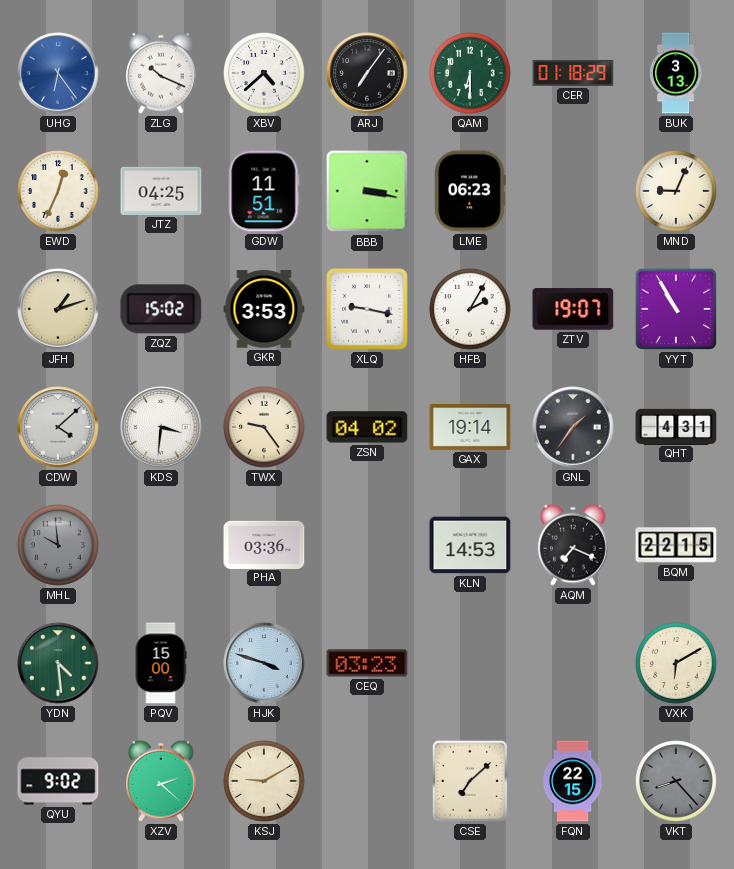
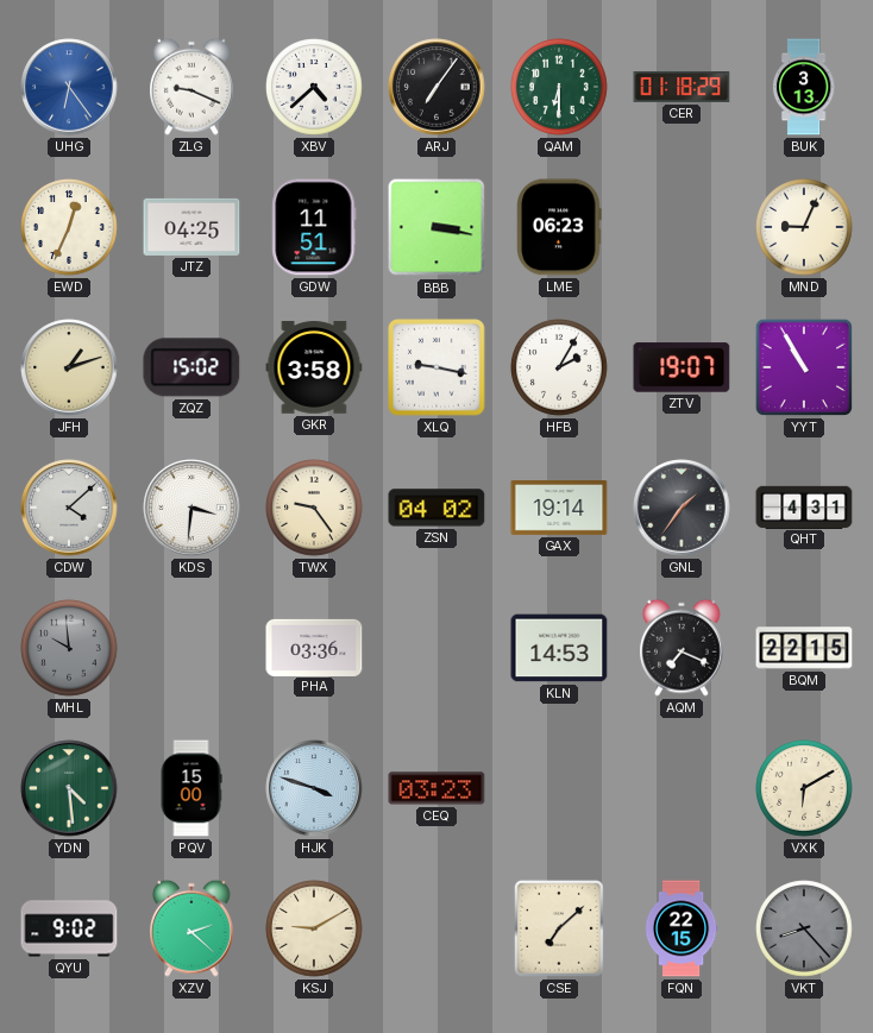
ZLG: 10:19 -> 9:19 (193, 87)
GKR: 3:53 -> 3:58 (314, 367)
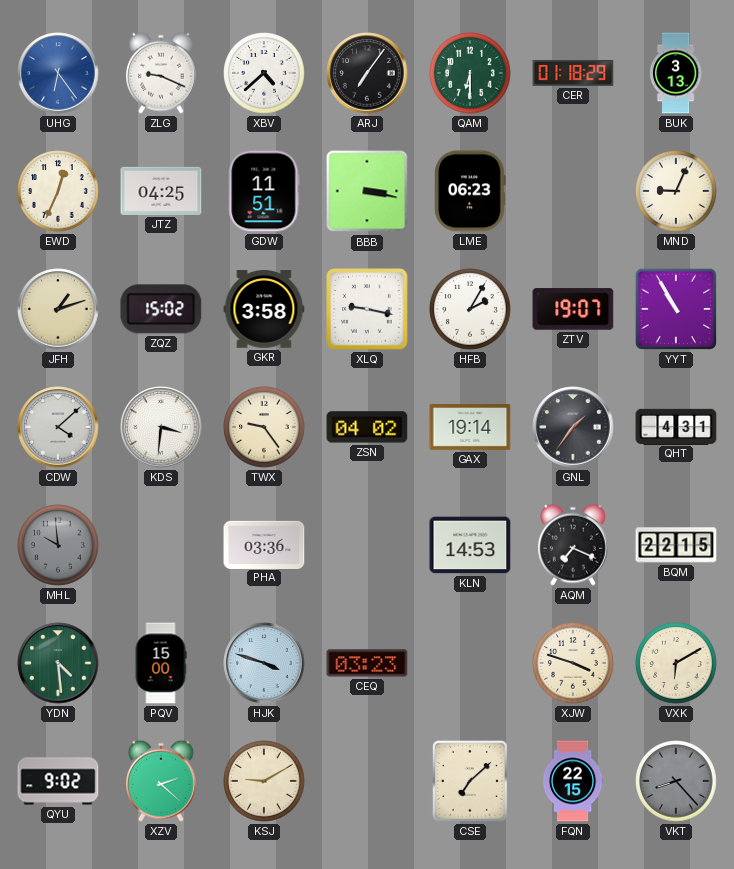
XJW: none -> 3:48 (573, 663)
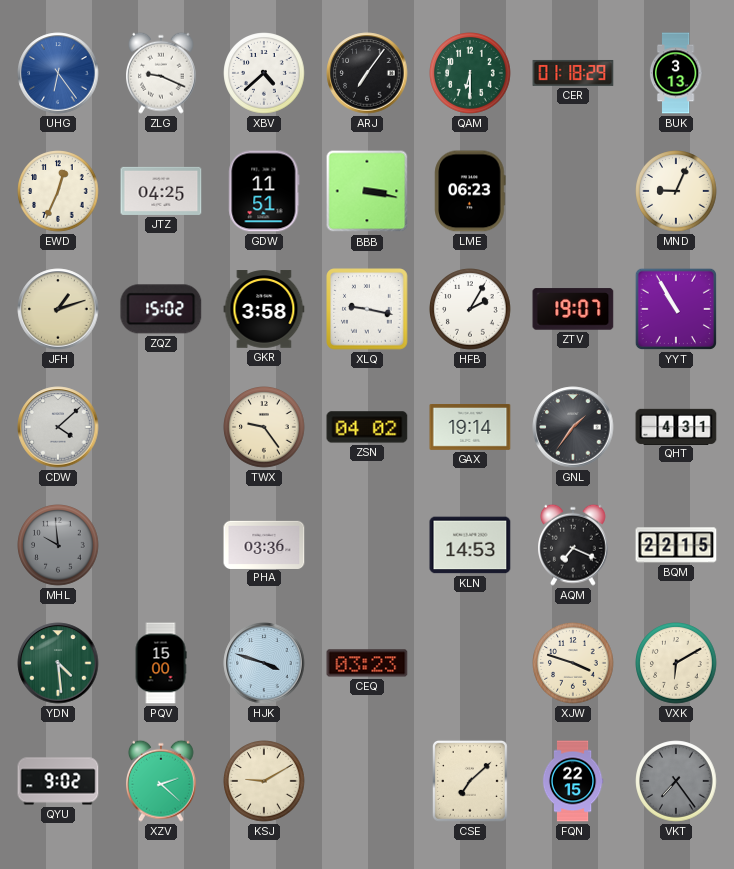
KDS: 3:31 -> none (161, 427)
VKT: 8:23 -> 7:24 (676, 781)
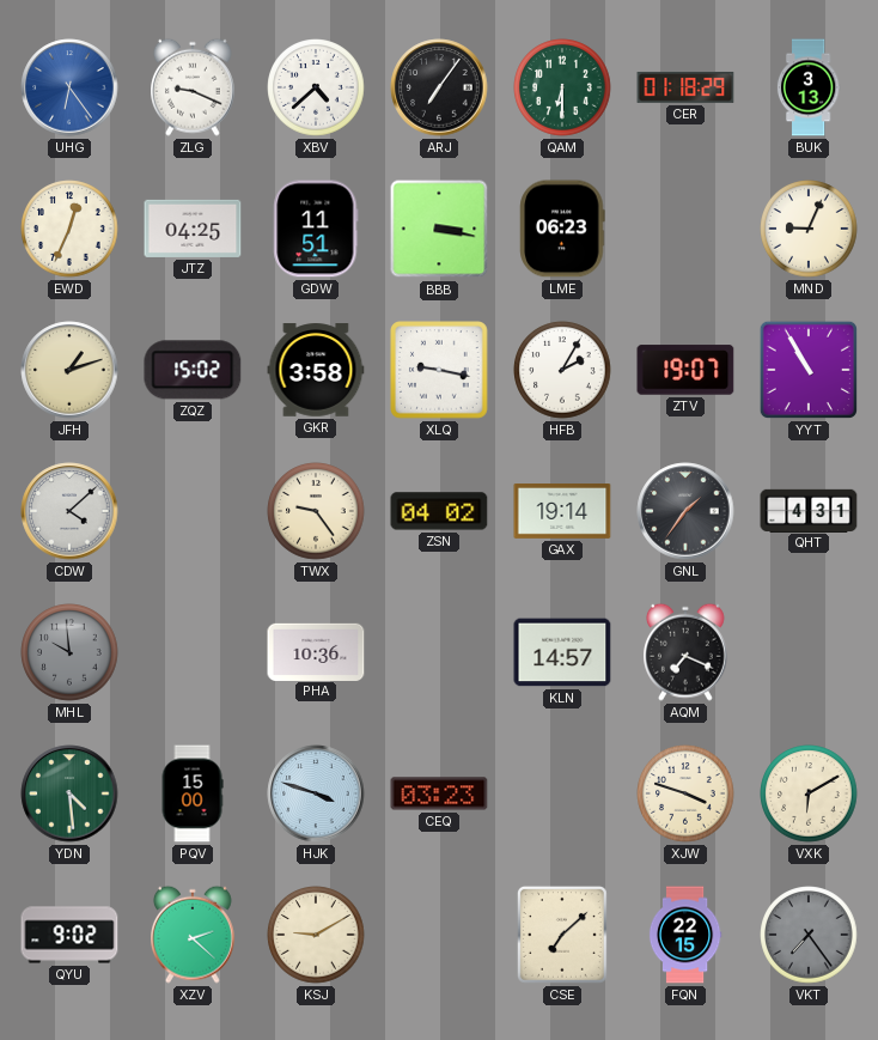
PHA: 03:36 -> 10:36 (316, 651)
KLN: 14:53 -> 14:57 (562, 652)
BQM: 22:15 -> none (676, 545)
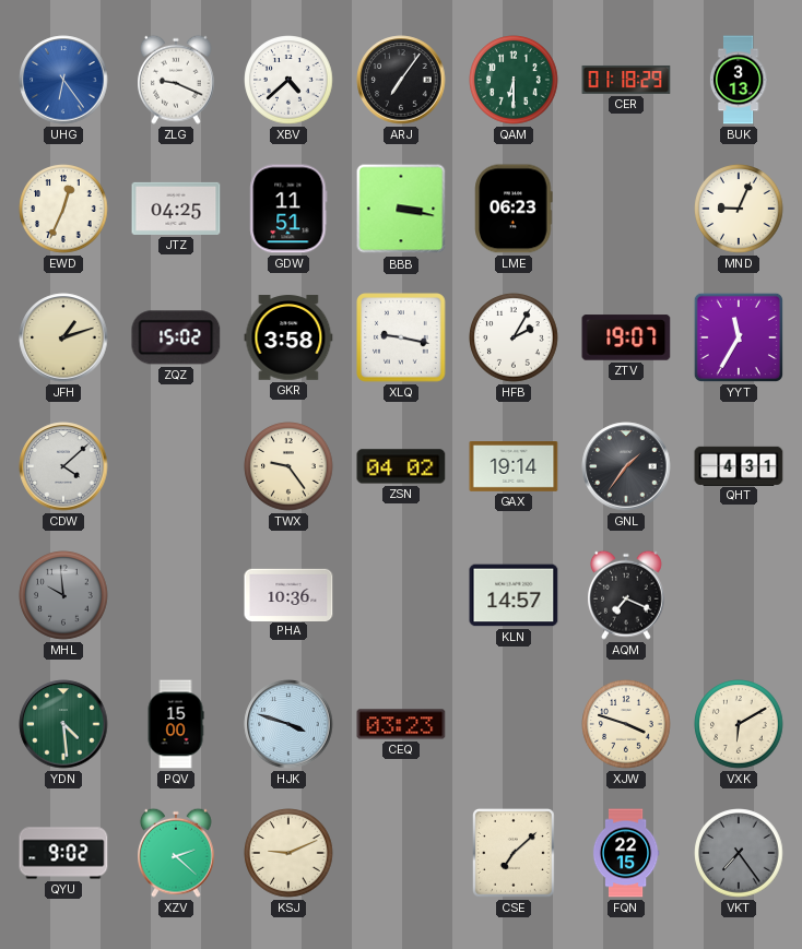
YYT: 10:55 -> 11:35 (739, 337)
KSJ: 9:10 -> 9:11 (288, 853)
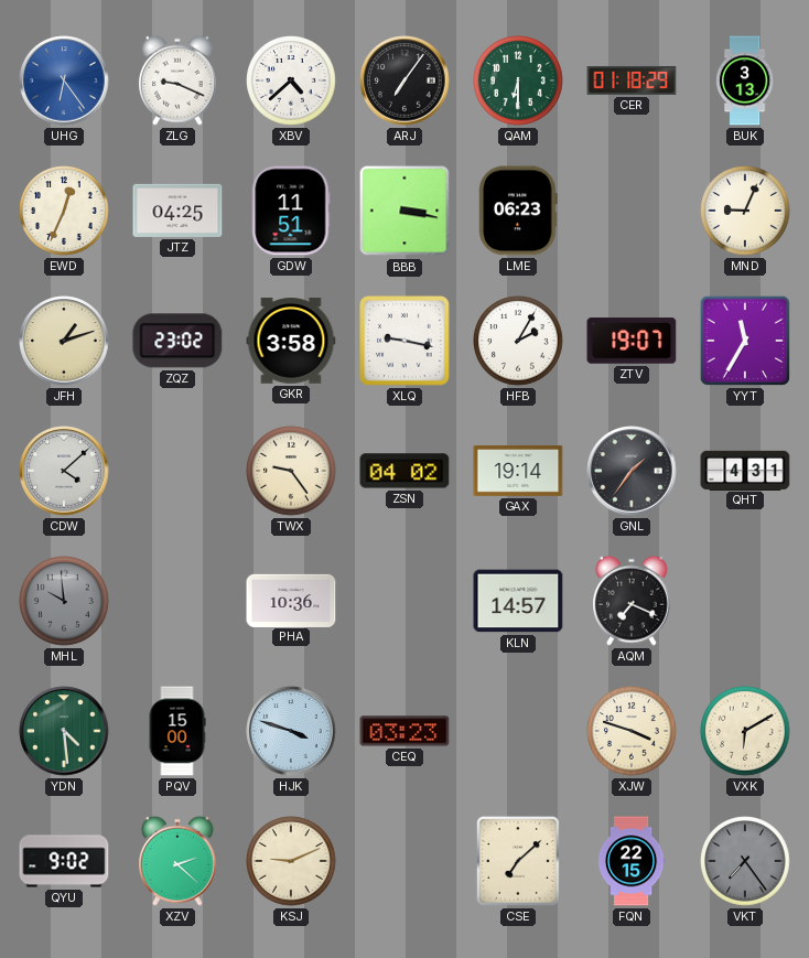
ZQZ: 15:02 -> 23:02 (177, 341)
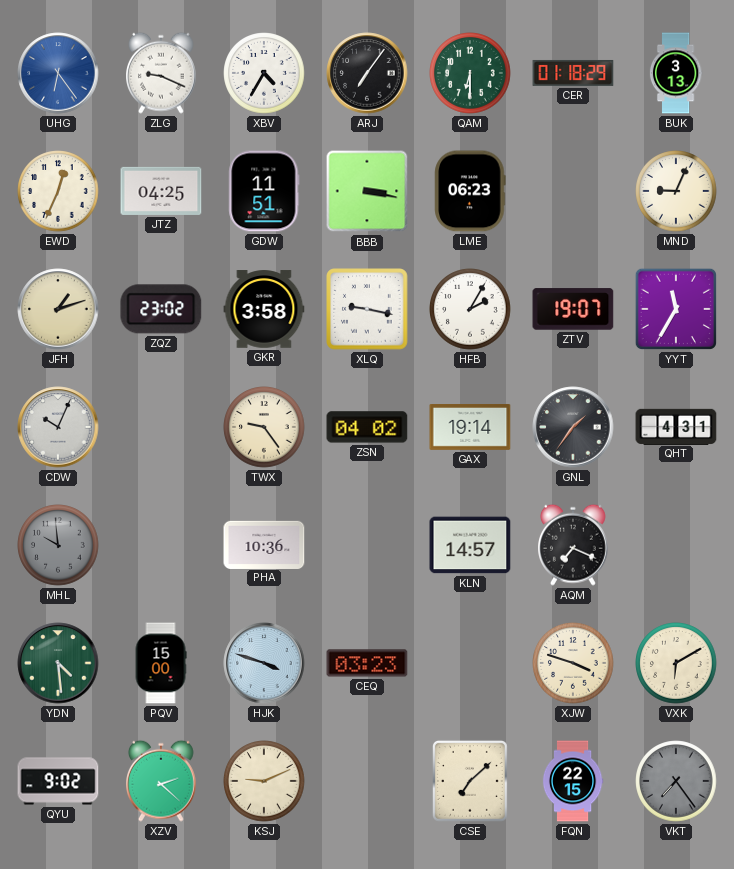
XBV: 4:38 -> 4:35 (264, 73)
CDW: 4:08 -> 10:04 (58, 427)
